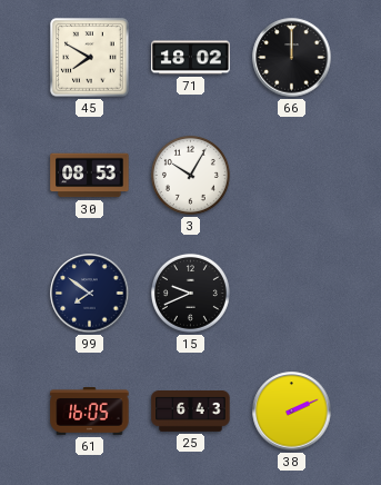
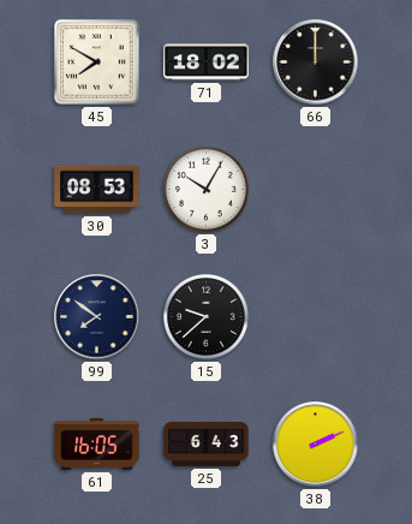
15: 9:41 -> 9:38 (205, 316)
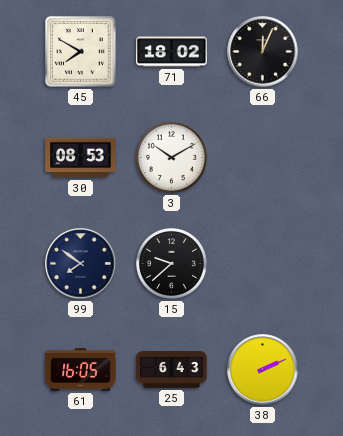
66: 12:00 -> 12:04 (263, 52)
3: 10:05 -> 10:10 (171, 157)
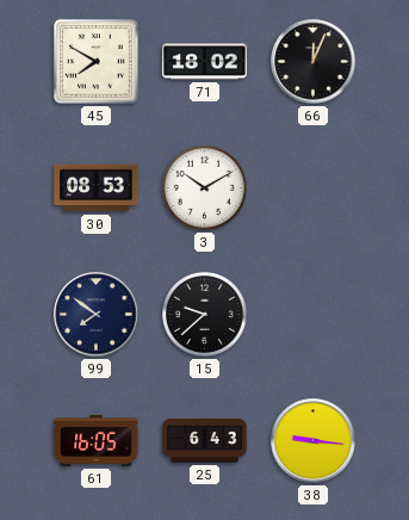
38: 2:11 -> 9:16 (314, 441)
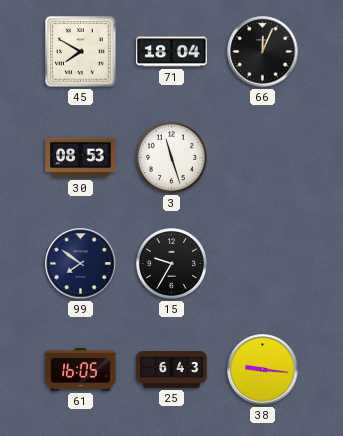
71: 18:02 -> 18:04 (172, 52)
3: 10:10 -> 11:27 (171, 157)
15: 9:38 -> 9:35 (171, 263)
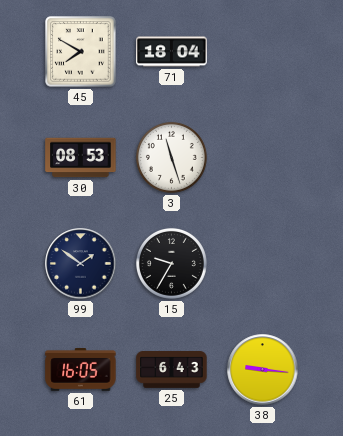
66: 12:04 -> none (263, 52)
99: 7:51 -> 1:51 (81, 264)
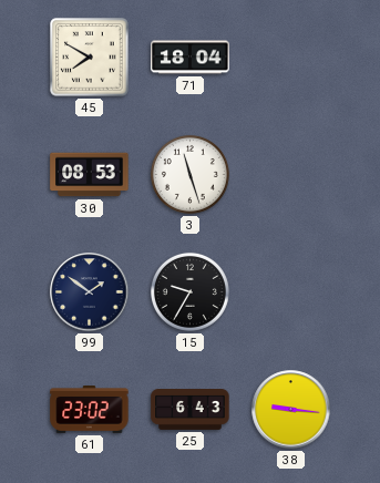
61: 16:05 -> 23:02 (90, 410)
